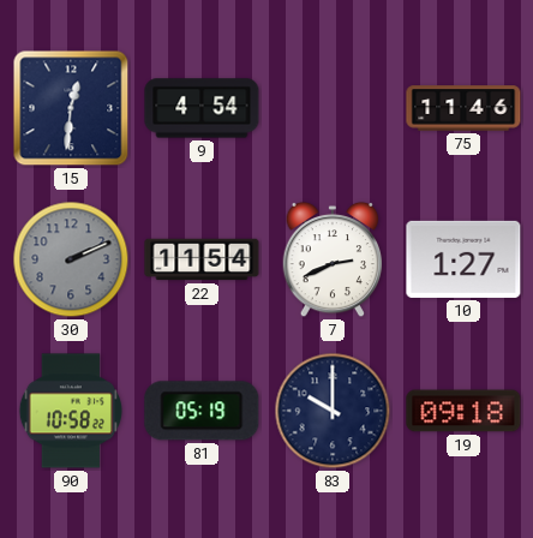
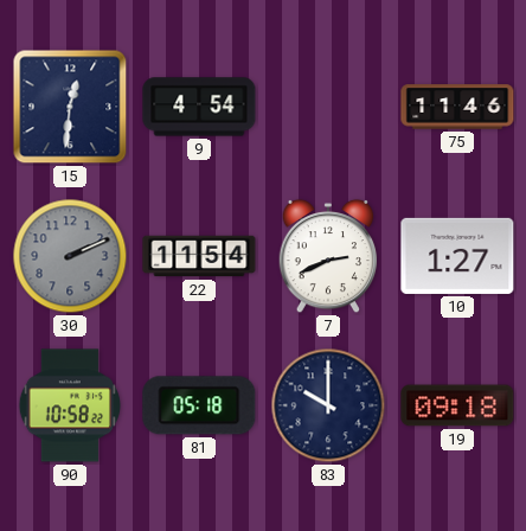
81: 05:19 -> 05:18 (199, 405)
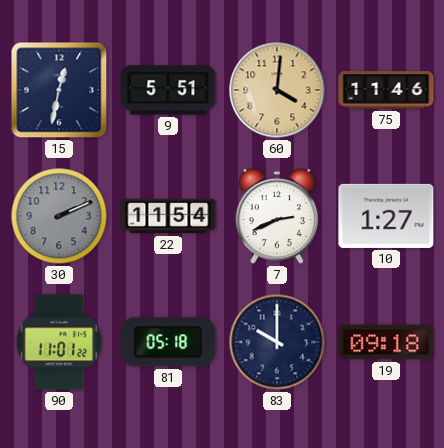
15: 12:31 -> 12:32 (59, 90)
9: 4:54 -> 5:51 (168, 90)
60: none -> 4:01 (277, 90)
90: 10:58 -> 11:01 (58, 342)
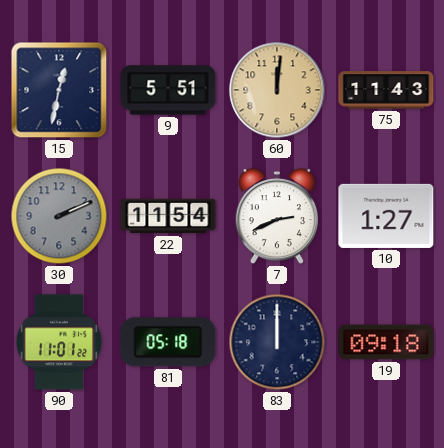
60: 4:01 -> 12:01 (277, 90)
75: 11:46 -> 11:43 (386, 90)
83: 10:00 -> 12:00 (277, 342)
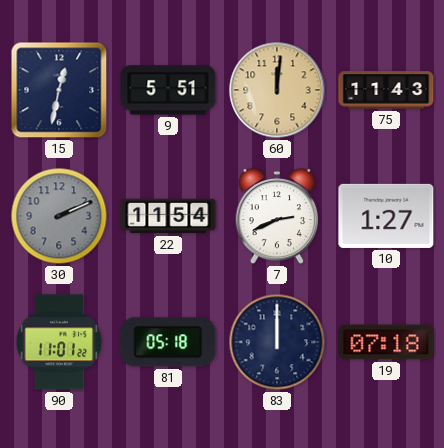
19: 09:18 -> 07:18 (386, 342)
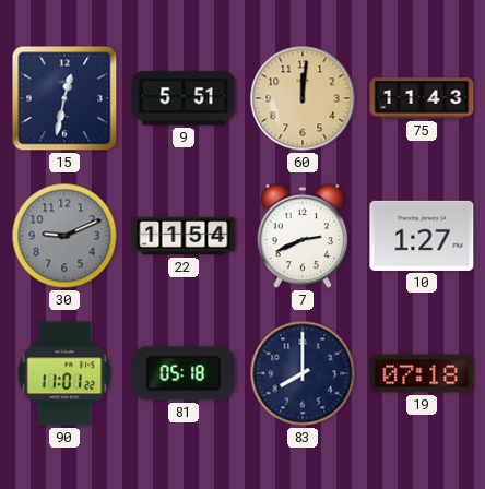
30: 2:11 -> 9:11 (64, 236)
83: 12:00 -> 8:00 (303, 373)
